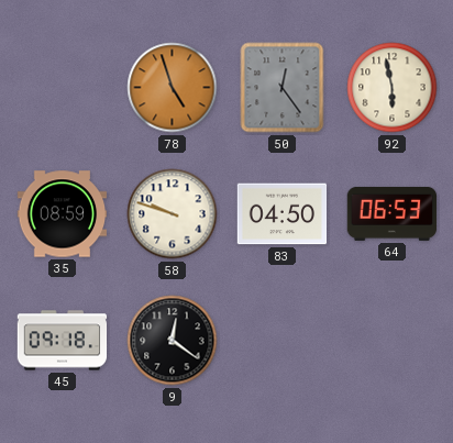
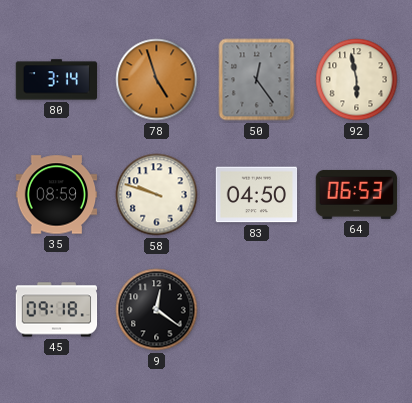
80: none -> 3:14 (57, 80)
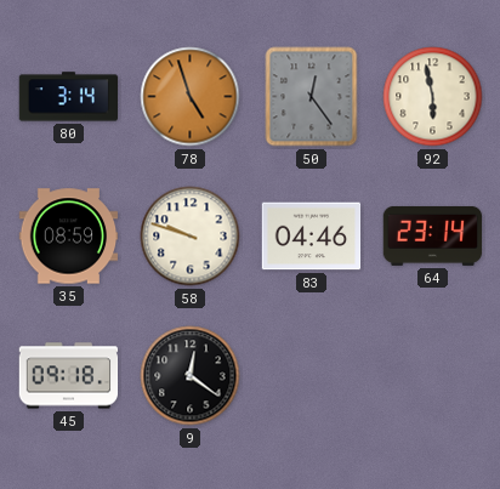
83: 04:50 -> 04:46 (312, 237)
64: 06:53 -> 23:14 (433, 235)
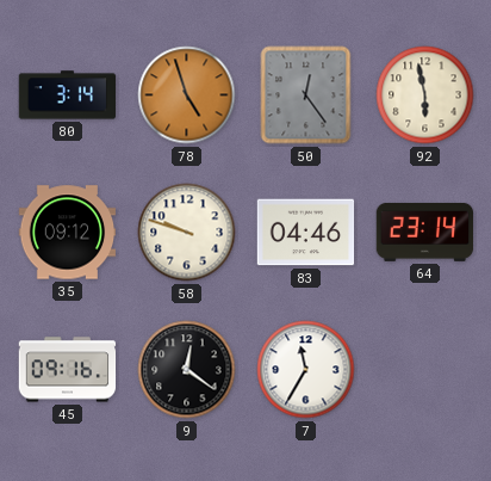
35: 08:59 -> 09:12 (68, 233)
45: 09:18 -> 09:16 (68, 370)
7: none -> 11:35 (306, 370)
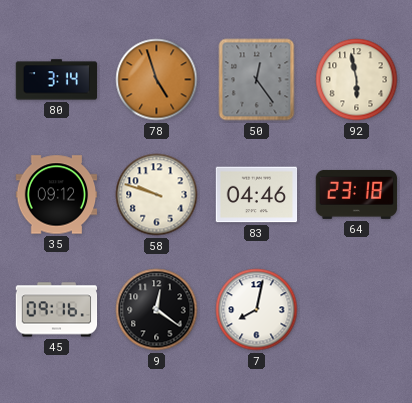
64: 23:14 -> 23:18 (357, 194)
7: 11:35 -> 8:02 (257, 310)
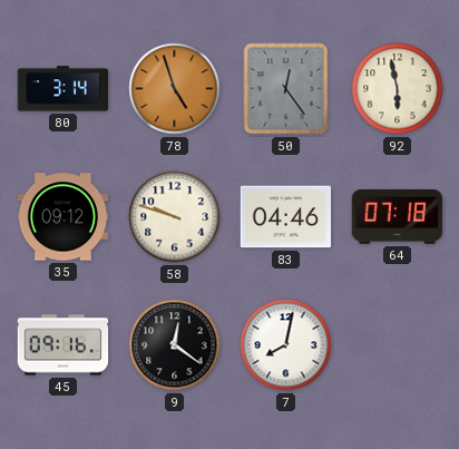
64: 23:18 -> 07:18 (398, 216)
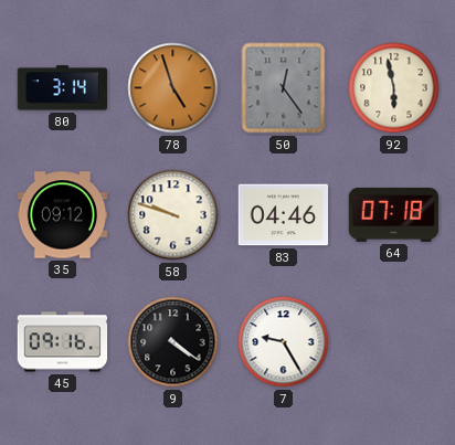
9: 12:21 -> 4:21 (173, 342)
7: 8:02 -> 9:25 (284, 342)
